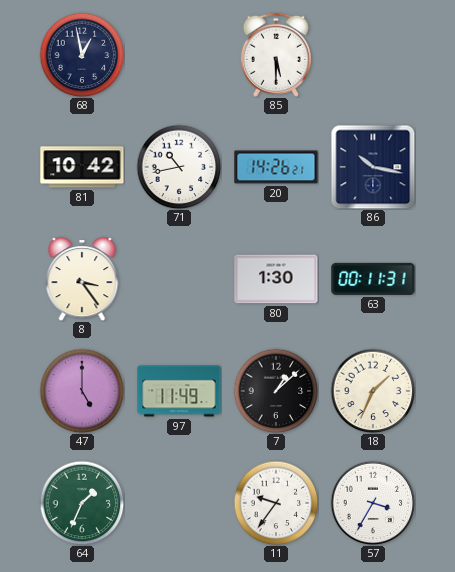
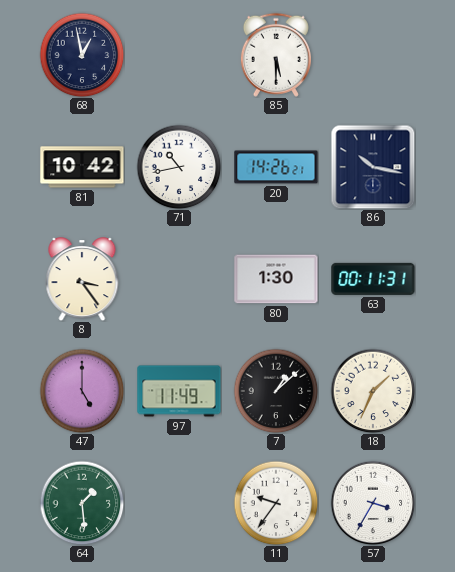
64: 1:34 -> 1:29 (82, 503)
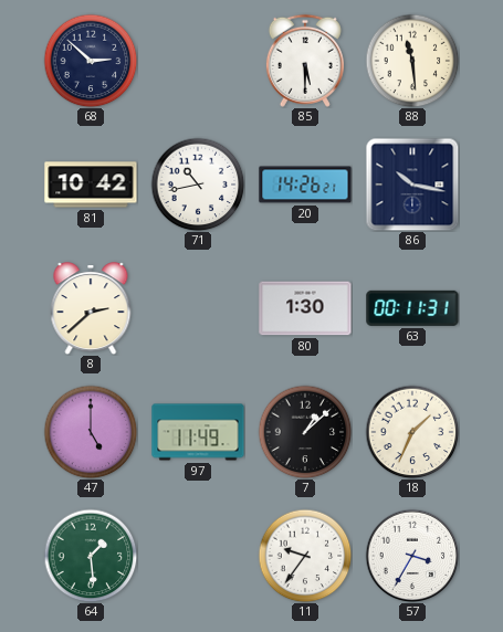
68: 12:58 -> 2:52 (91, 61)
88: none -> 11:29 (412, 61)
8: 3:24 -> 2:38 (91, 308)
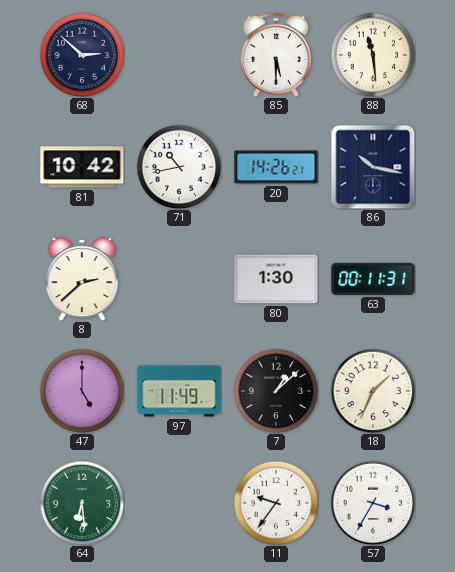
64: 1:29 -> 6:29 (82, 503)
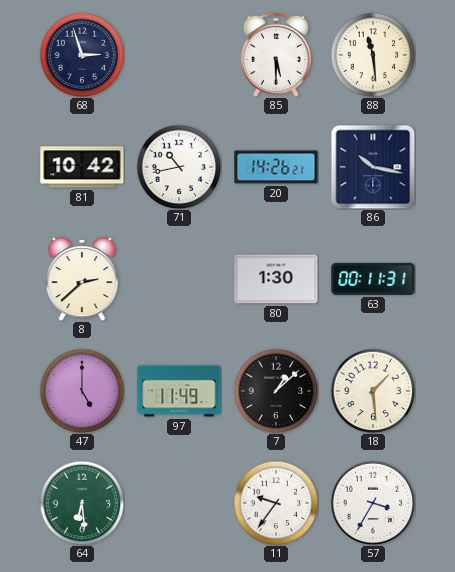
68: 2:52 -> 2:57 (82, 55)
18: 1:34 -> 1:29 (373, 391)
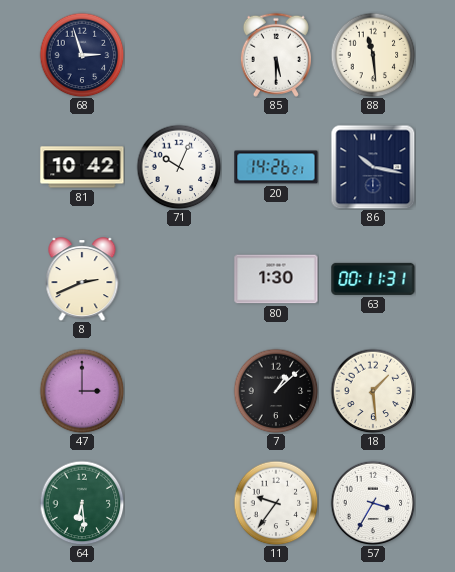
71: 10:43 -> 10:04 (179, 167)
8: 2:38 -> 2:41 (82, 279)
47: 5:00 -> 3:00 (82, 391)
97: 11:49 -> none (179, 391)
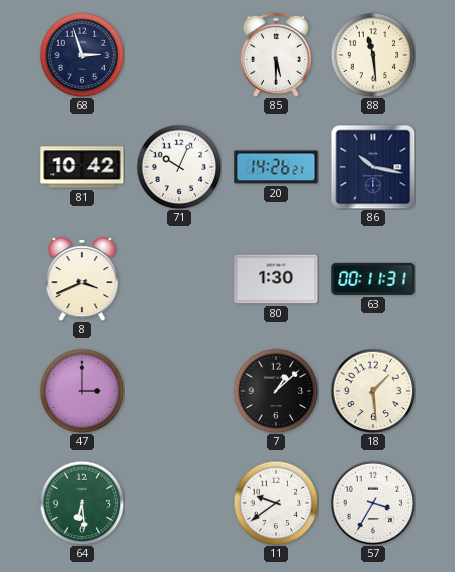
8: 2:41 -> 3:41 (82, 279)
11: 9:36 -> 9:39 (276, 503)
